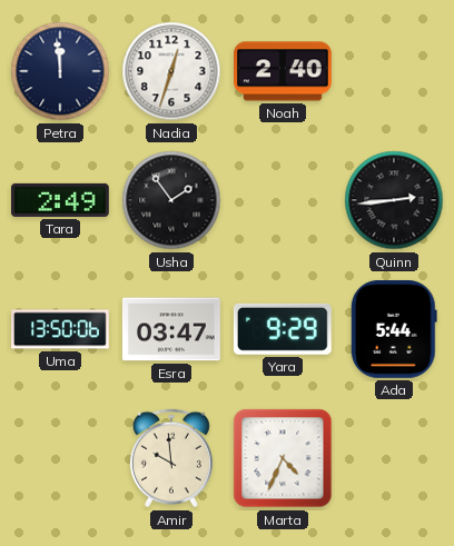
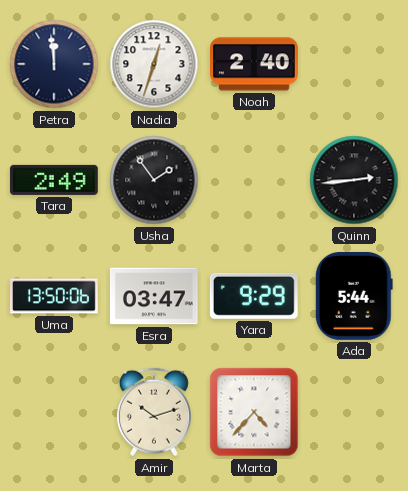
Amir: 9:59 -> 10:12 (154, 412)
Marta: 4:34 -> 4:37 (254, 412)
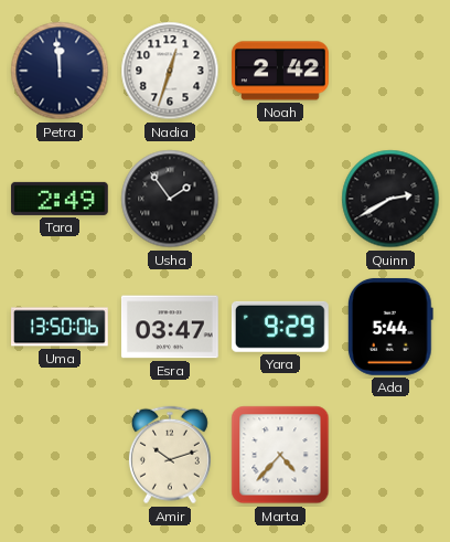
Noah: 2:40 -> 2:42 (281, 71)
Quinn: 2:44 -> 2:40 (390, 199)
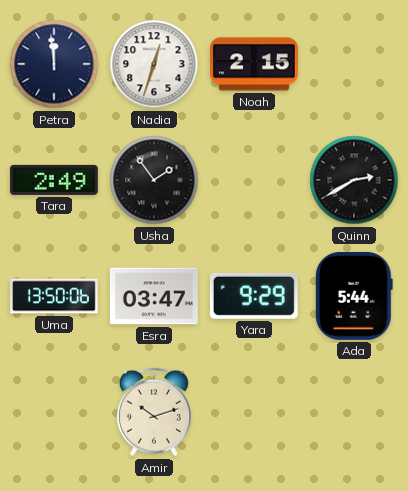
Noah: 2:42 -> 2:15 (255, 64)
Marta: 4:37 -> none (280, 455)
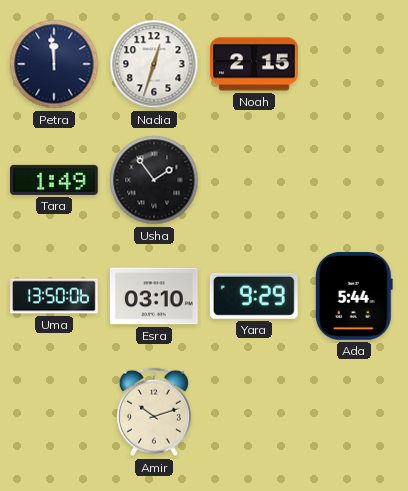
Tara: 2:49 -> 1:49 (54, 180)
Quinn: 2:40 -> none (354, 180)
Esra: 03:47 -> 03:10 (154, 296)
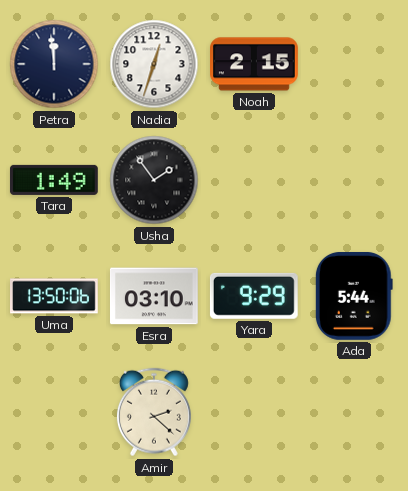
Amir: 10:12 -> 2:22 (154, 412)
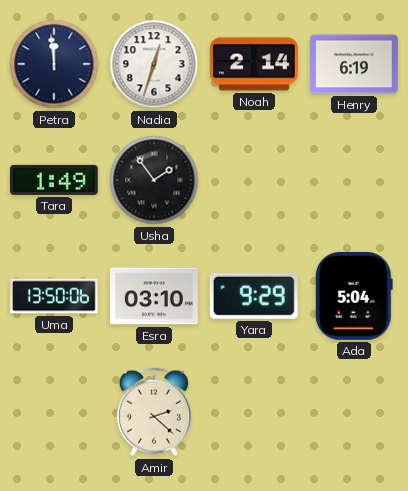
Noah: 2:15 -> 2:14 (255, 64)
Henry: none -> 6:19 (355, 64)
Ada: 5:44 -> 5:04 (354, 296)
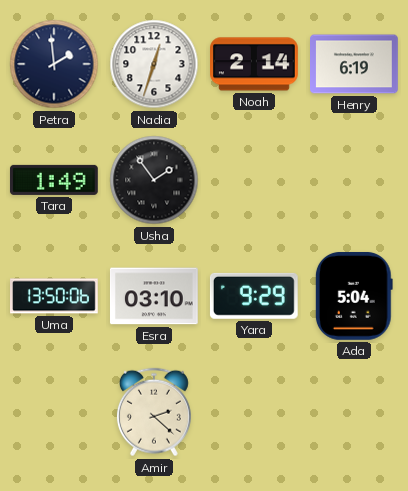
Petra: 11:59 -> 1:59 (54, 64)
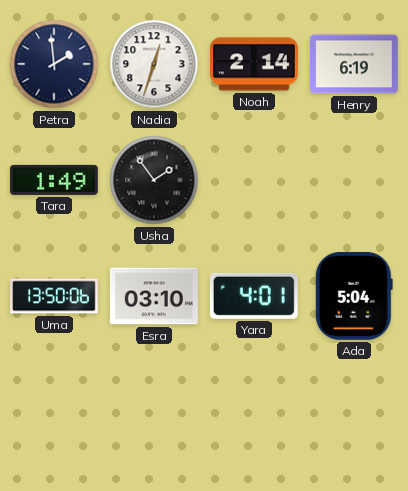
Yara: 9:29 -> 4:01 (254, 296)
Amir: 2:22 -> none (154, 412)
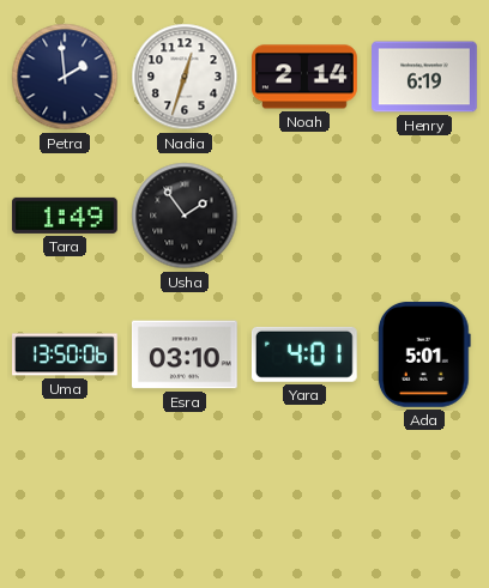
Ada: 5:04 -> 5:01 (424, 354)
